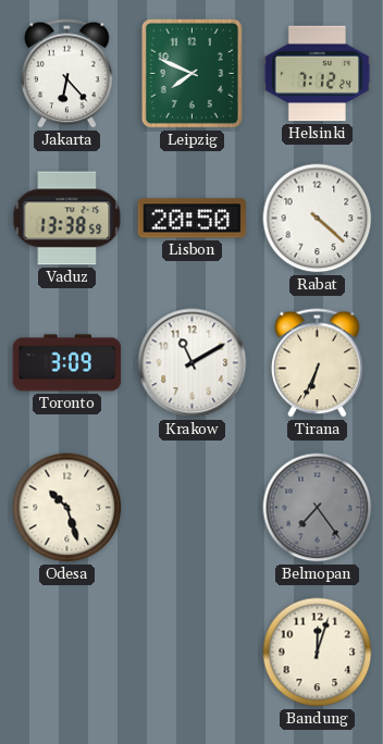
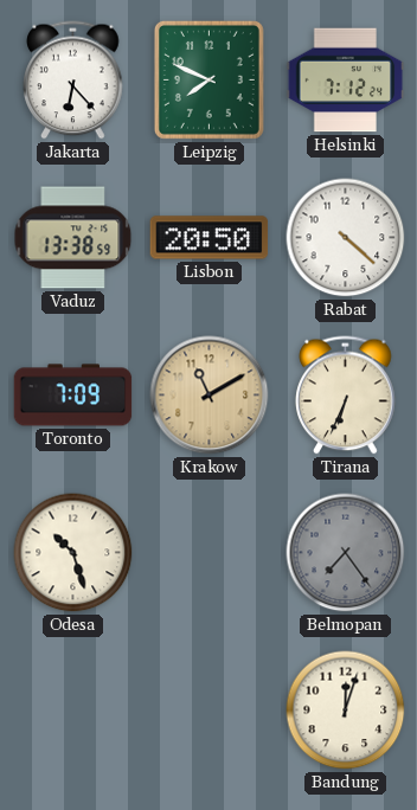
Toronto: 3:09 -> 7:09 (73, 396)
Krakow dial: white -> champagne (210, 396)
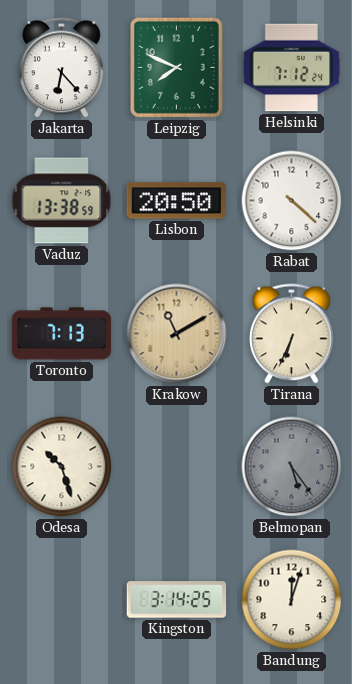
Toronto: 7:09 -> 7:13 (62, 334)
Belmopan: 7:24 -> 5:24 (292, 467)
Kingston: none -> 3:14 (177, 600)
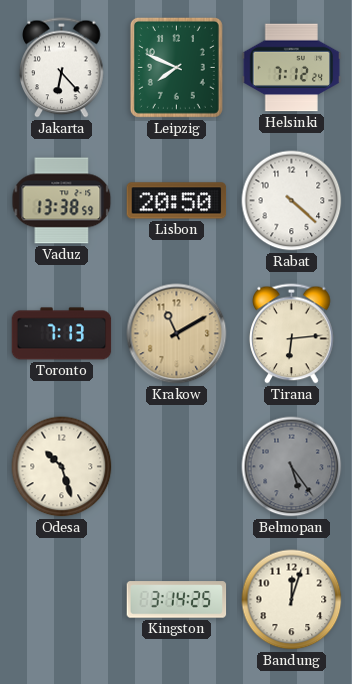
Tirana: 6:34 -> 6:14 (292, 334)
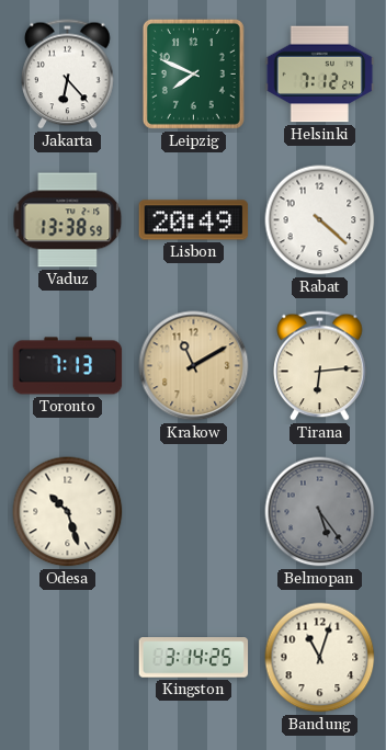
Lisbon: 20:50 -> 20:49 (194, 220)
Bandung: 12:03 -> 11:03 (320, 658)
